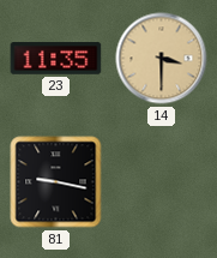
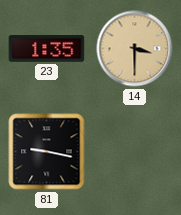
23: 11:35 -> 1:35 (47, 49)
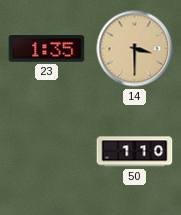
81: 9:17 -> none (47, 152)
50: none -> 1:10 (135, 152)
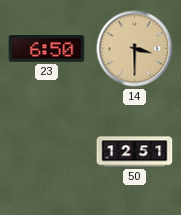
23: 1:35 -> 6:50 (47, 49)
50: 1:10 -> 12:51 (135, 152)
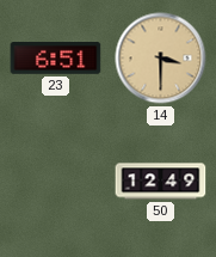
23: 6:50 -> 6:51 (56, 59)
50: 12:51 -> 12:49 (161, 182)
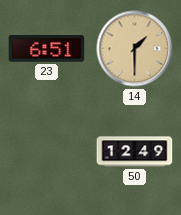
14: 3:30 -> 1:30 (135, 49)
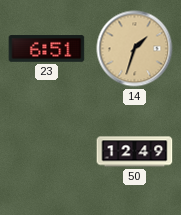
14: 1:30 -> 1:33 (135, 49)
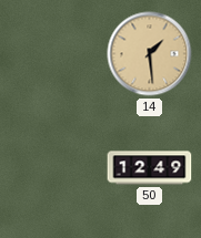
23: 6:51 -> none (47, 49)
14: 1:33 -> 1:29 (150, 54)
